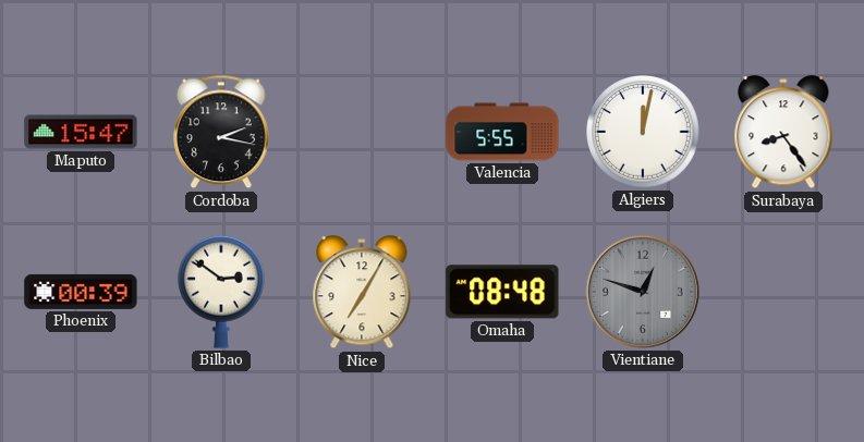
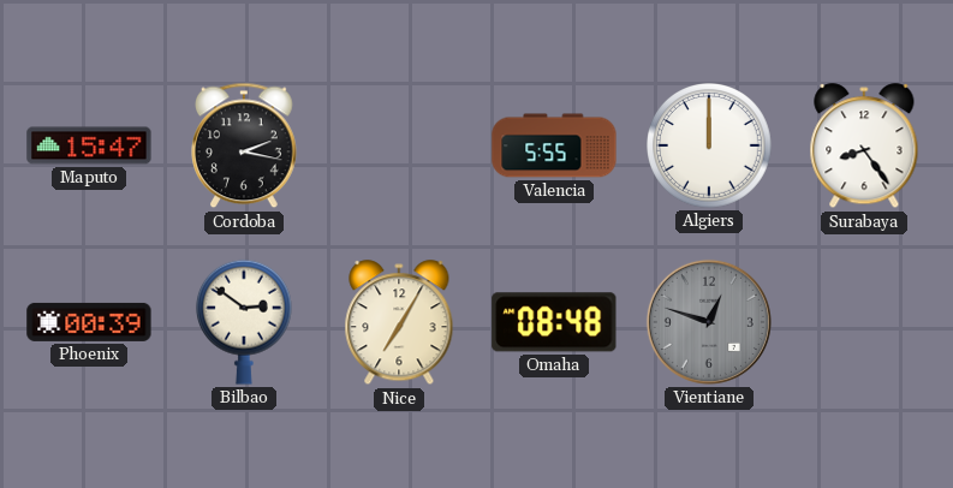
Algiers: 12:02 -> 12:00 (710, 147)
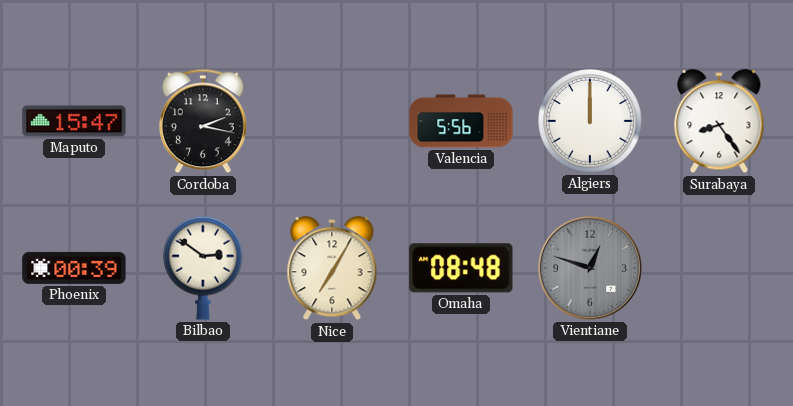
Valencia: 5:55 -> 5:56 (461, 121)
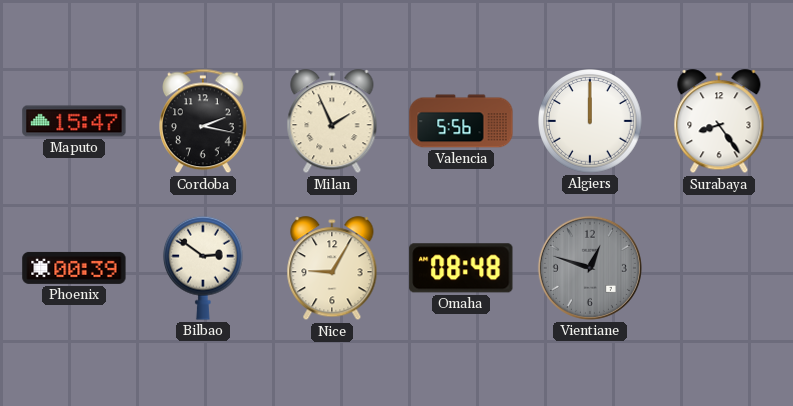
Milan: none -> 1:56 (332, 122)
Nice: 7:05 -> 9:05 (332, 269)
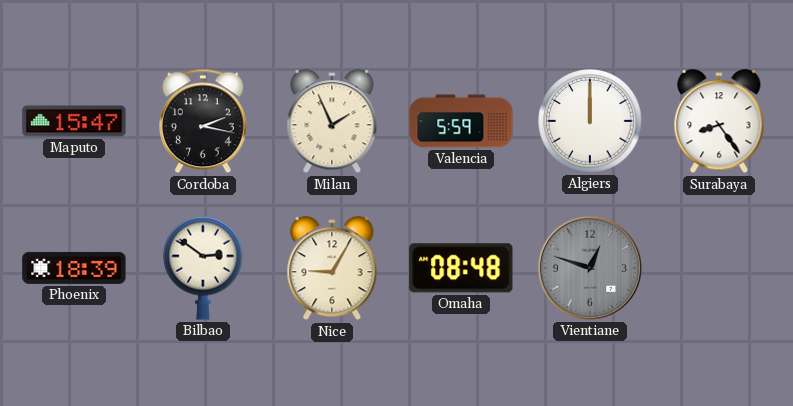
Valencia: 5:56 -> 5:59 (461, 121)
Phoenix: 00:39 -> 18:39 (74, 268)
